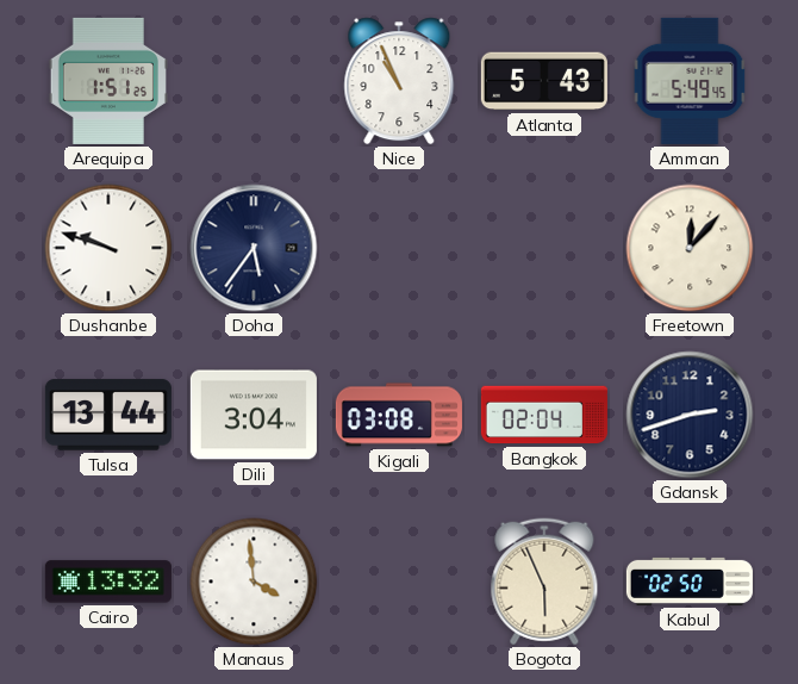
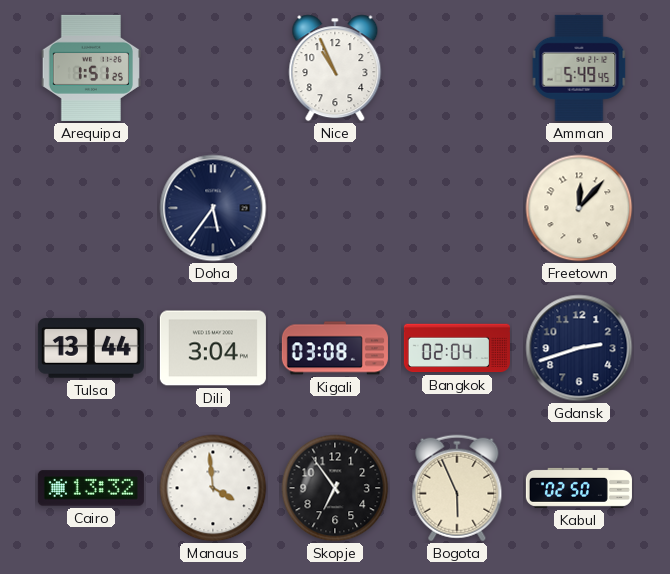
Atlanta: 5:43 -> none (544, 81)
Dushanbe: 9:48 -> none (108, 248)
Skopje: none -> 6:54 (335, 488)
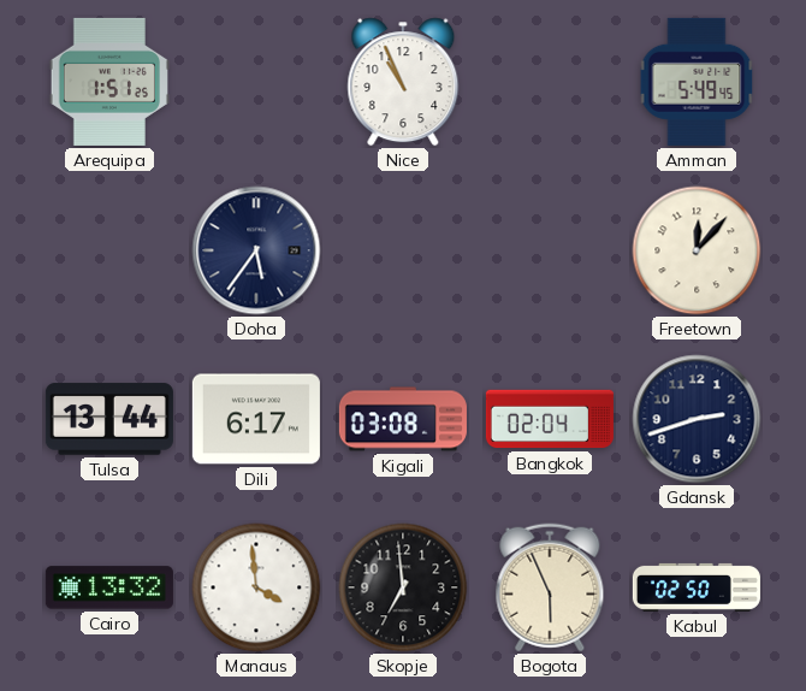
Dili: 3:04 -> 6:17 (256, 419)
Skopje: 6:54 -> 6:59 (403, 587)
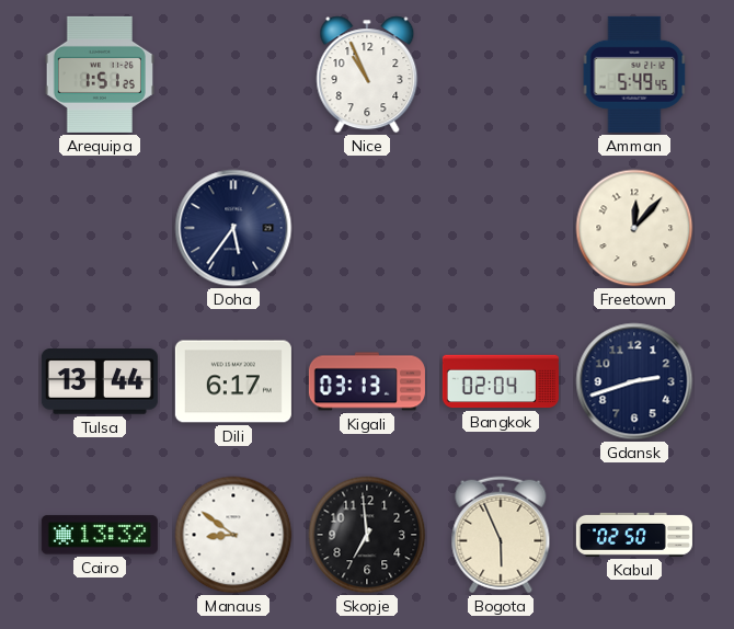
Kigali: 03:08 -> 03:13 (367, 381)
Manaus: 3:59 -> 8:51 (233, 535)
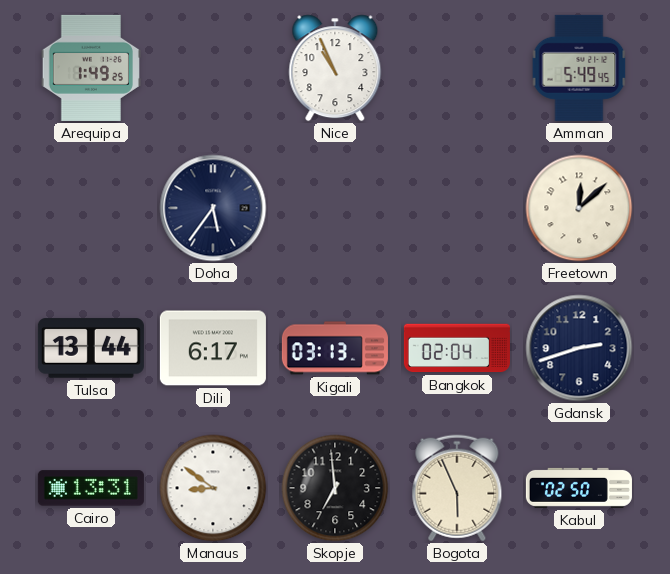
Arequipa: 1:51 -> 1:49 (91, 68)
Freetown: 12:07 -> 12:08 (579, 208)
Cairo: 13:32 -> 13:31 (91, 488)
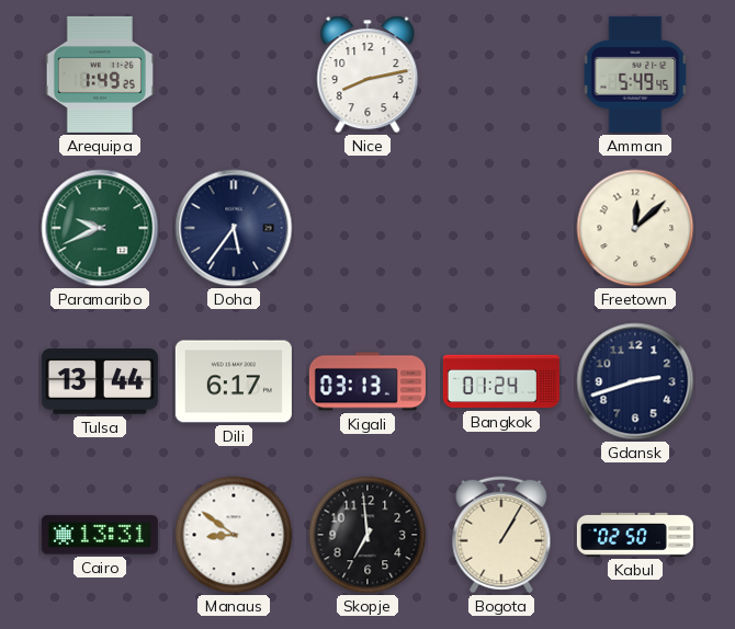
Nice: 10:56 -> 8:13 (367, 75)
Paramaribo: none -> 9:41 (100, 228)
Bangkok: 02:04 -> 01:24 (501, 381)
Bogota: 5:56 -> 1:05 (501, 535)
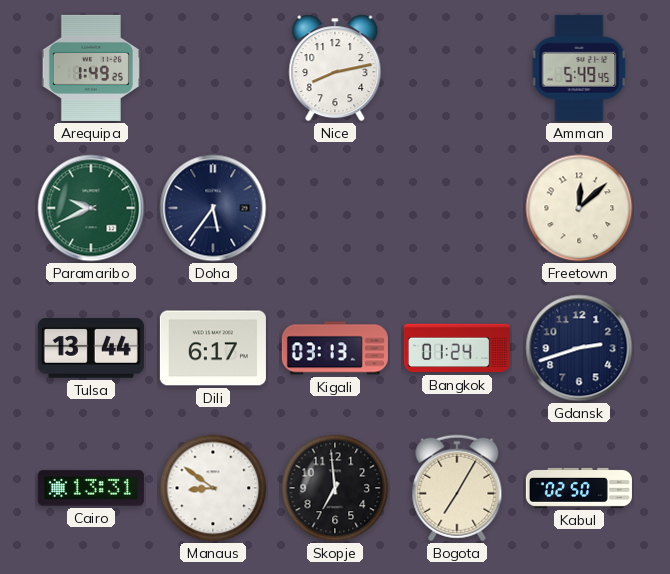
Bogota: 1:05 -> 7:05 (457, 488)
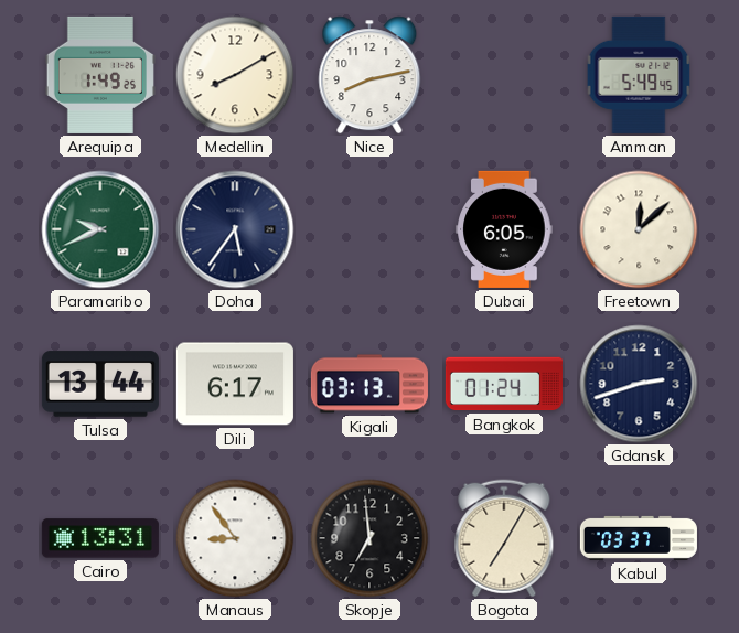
Medellin: none -> 8:10 (235, 75)
Dubai: none -> 6:05 (504, 229)
Manaus: 8:51 -> 8:54 (235, 538)
Kabul: 02:50 -> 03:37 (639, 538)
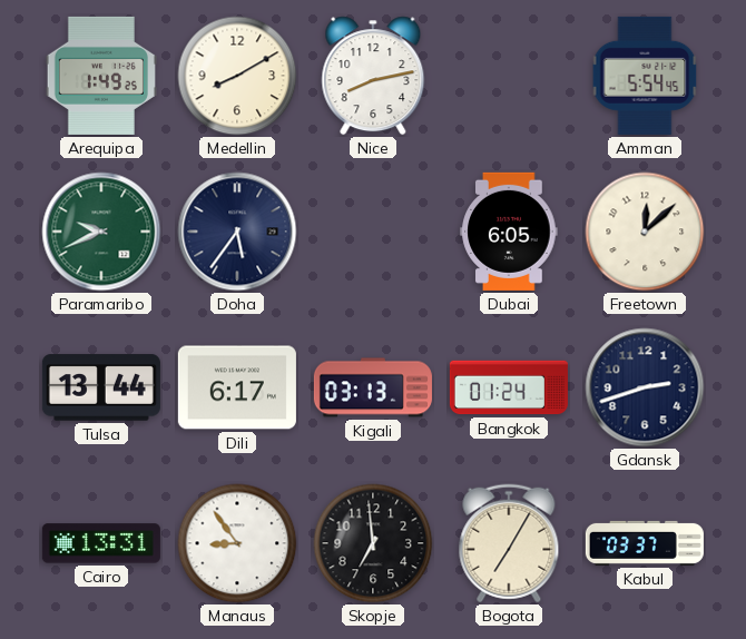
Amman: 5:49 -> 5:54 (645, 76)
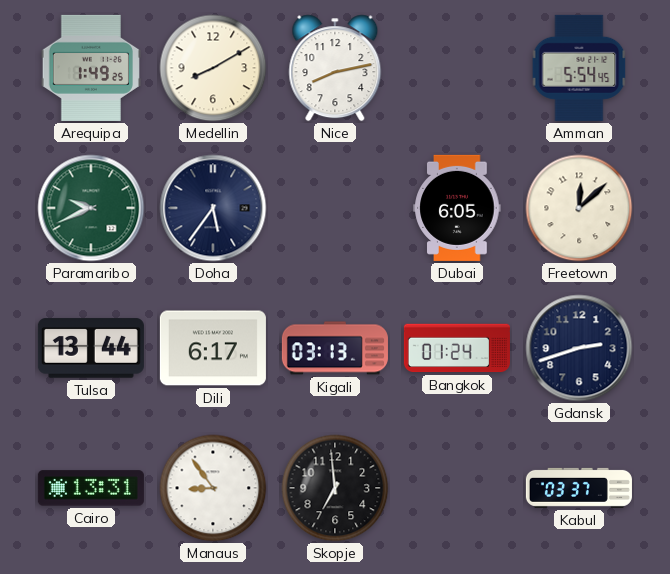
Bogota: 7:05 -> none (509, 543)
